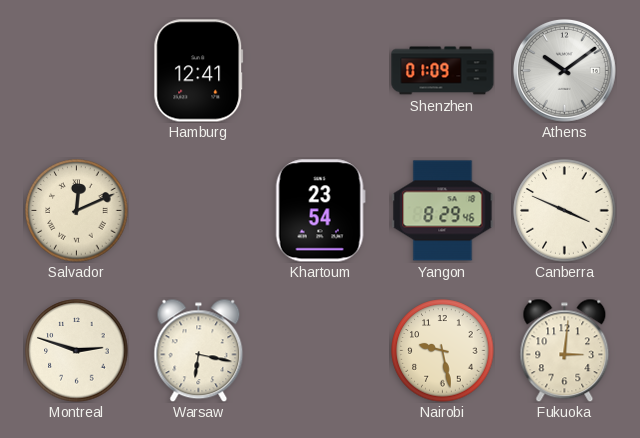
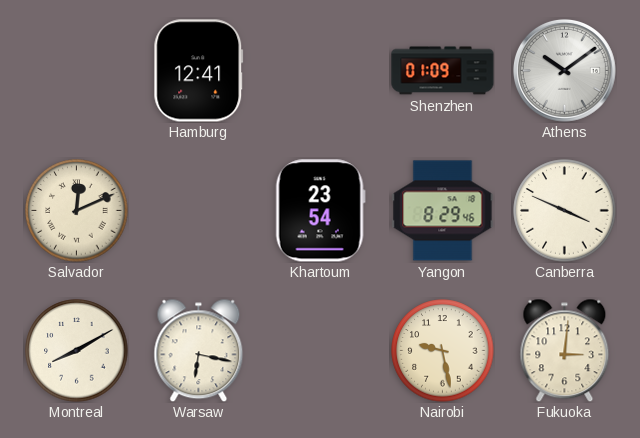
Montreal: 2:48 -> 8:10 (77, 351)
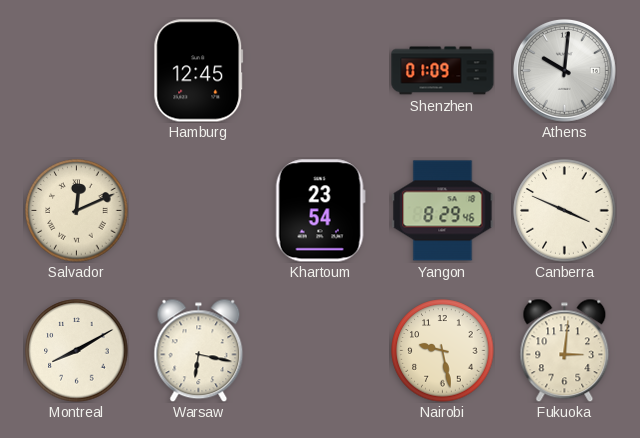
Hamburg: 12:41 -> 12:45 (199, 71)
Athens: 10:09 -> 10:01 (564, 70)
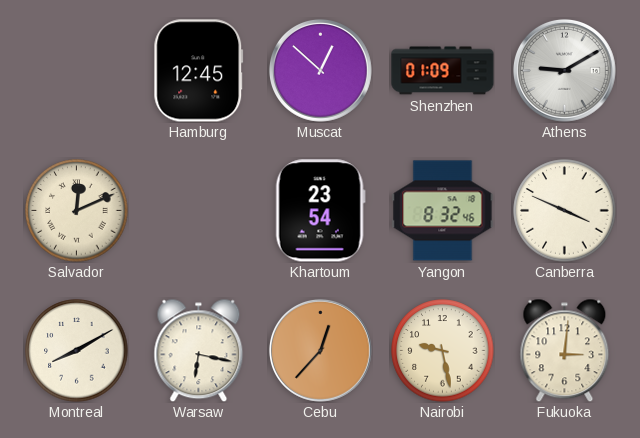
Muscat: none -> 12:52 (320, 70)
Athens: 10:01 -> 9:10 (564, 70)
Yangon: 8:29 -> 8:32 (443, 211)
Cebu: none -> 12:37 (320, 350)
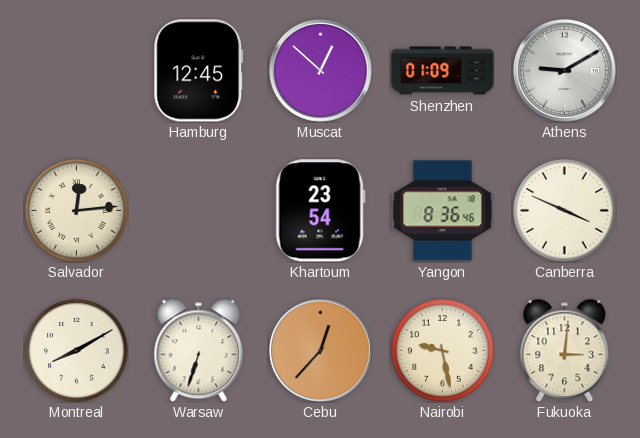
Salvador: 12:11 -> 12:14 (77, 211)
Yangon: 8:32 -> 8:36 (443, 211)
Warsaw: 6:17 -> 6:33 (199, 350)
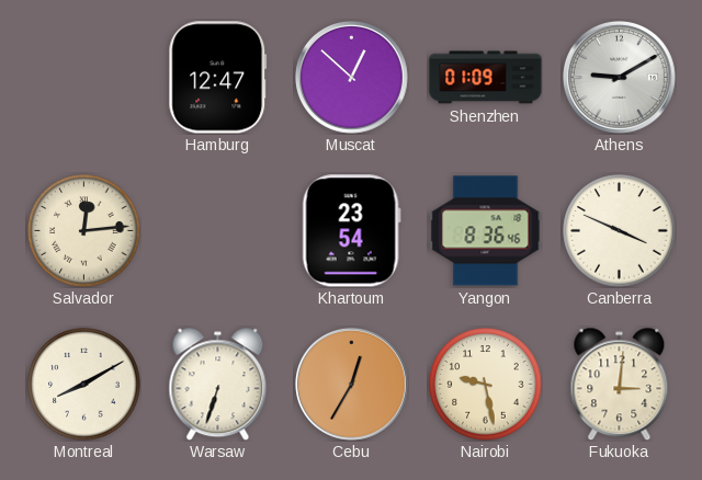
Hamburg: 12:45 -> 12:47 (218, 78)
Cebu: 12:37 -> 12:35 (351, 384)
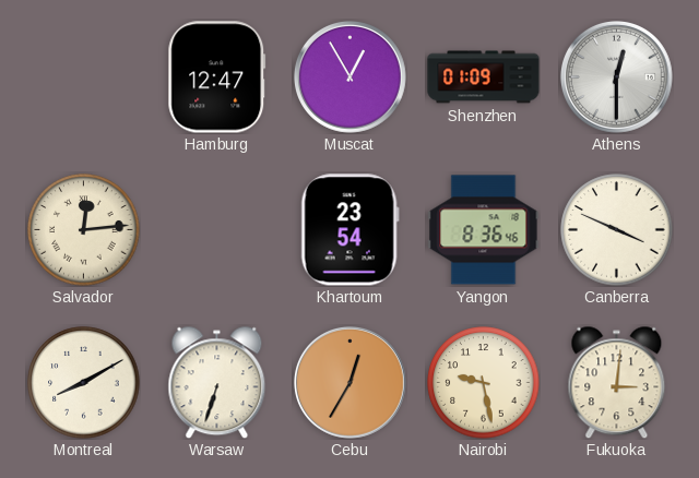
Muscat: 12:52 -> 12:55 (349, 76)
Athens: 9:10 -> 12:30 (616, 76)
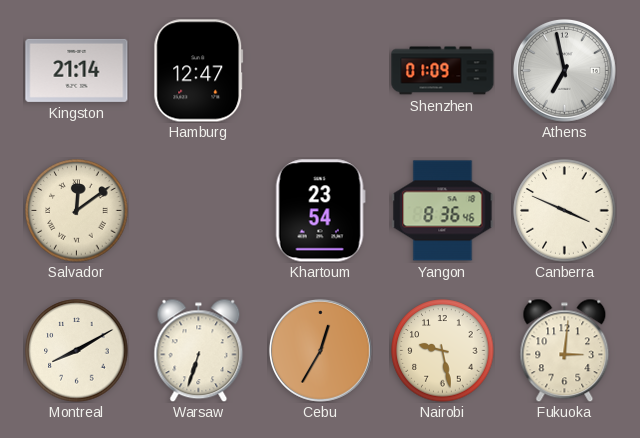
Kingston: none -> 21:14 (77, 70)
Muscat: 12:55 -> none (349, 76)
Athens: 12:30 -> 6:58 (564, 70)
Salvador: 12:14 -> 12:09 (77, 211)
